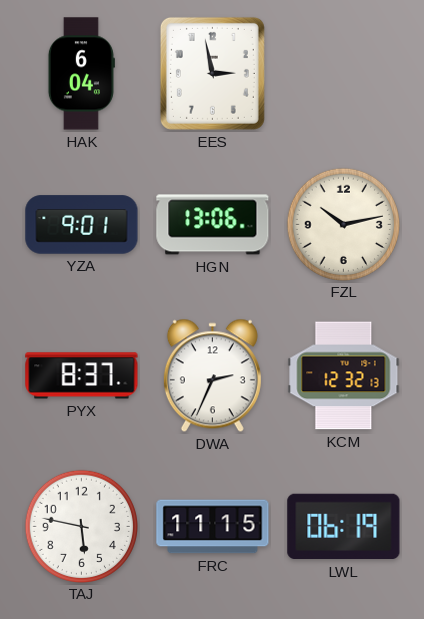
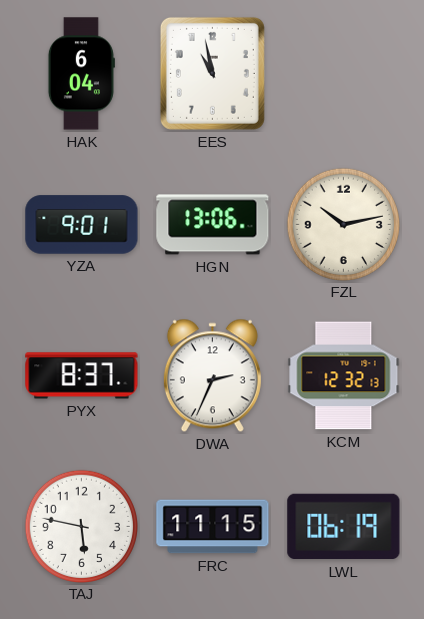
EES: 2:58 -> 10:58 (212, 73)
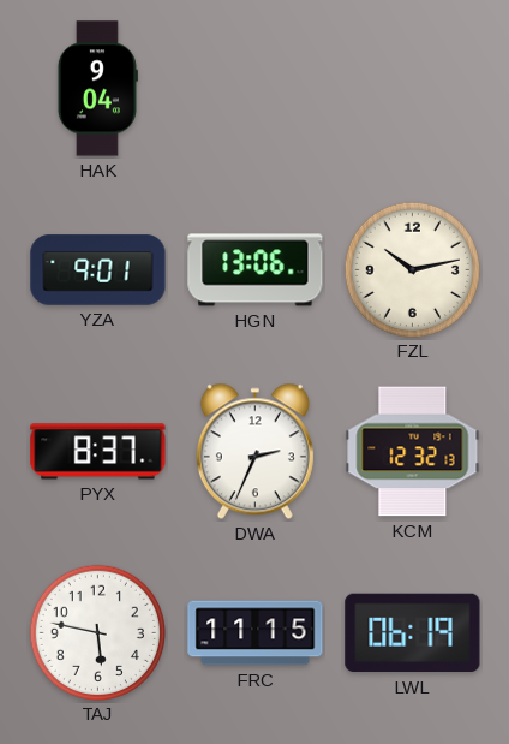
HAK: 6:04 -> 9:04 (97, 89)
EES: 10:58 -> none (212, 73)
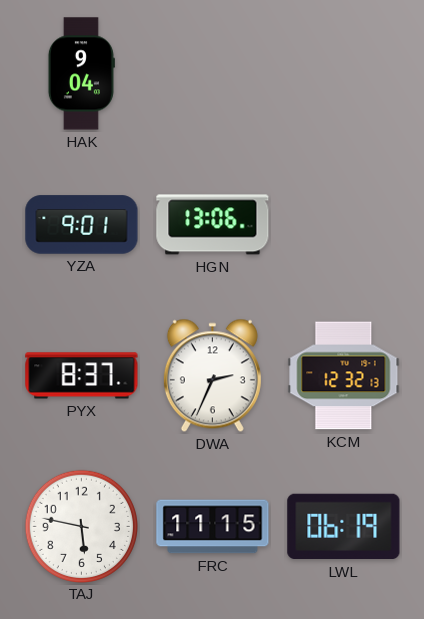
FZL: 10:13 -> none (412, 269)
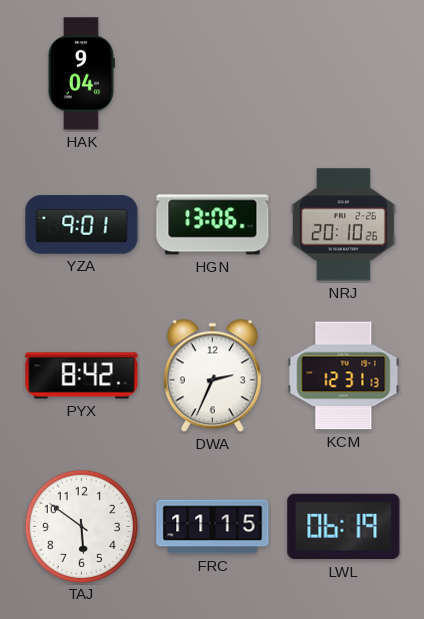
NRJ: none -> 20:10 (343, 225)
PYX: 8:37 -> 8:42 (82, 376)
KCM: 12:32 -> 12:31 (344, 376)
TAJ: 5:47 -> 5:51 (81, 526)
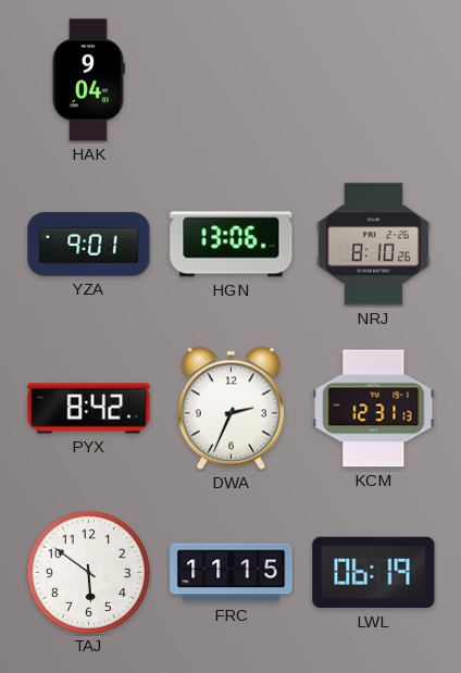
NRJ: 20:10 -> 8:10 (373, 245)
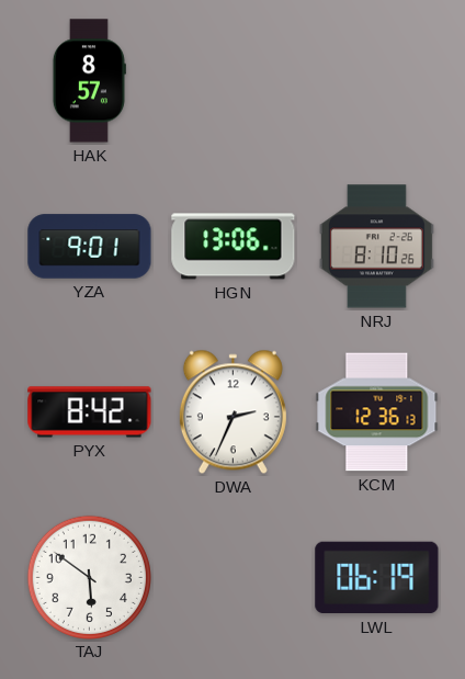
HAK: 9:04 -> 8:57 (89, 81)
KCM: 12:31 -> 12:36 (377, 412)
FRC: 11:15 -> none (232, 573)
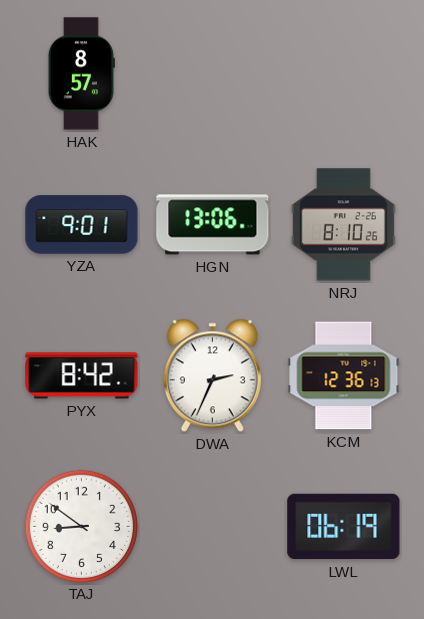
TAJ: 5:51 -> 8:51 (81, 526)
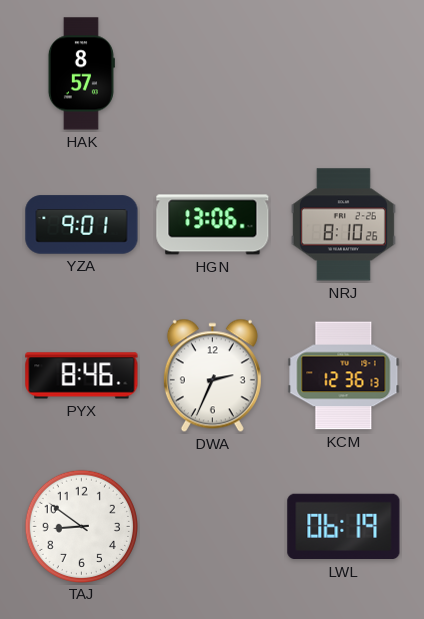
PYX: 8:42 -> 8:46 (82, 376)
